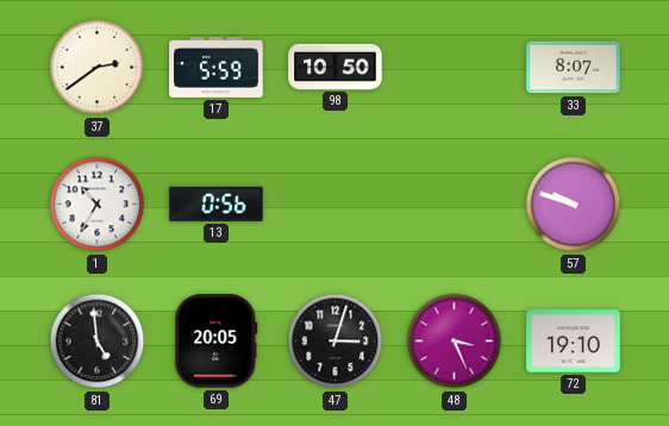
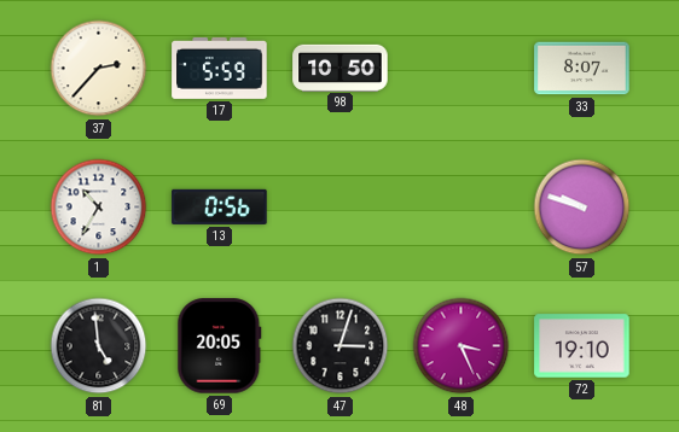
37: 2:39 -> 2:37 (99, 69)
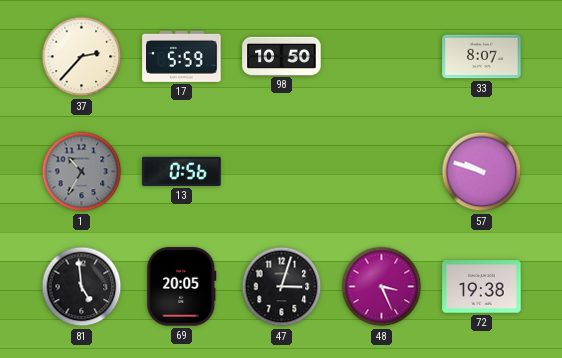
1 dial: white -> grey (82, 172)
72: 19:10 -> 19:38 (482, 287)
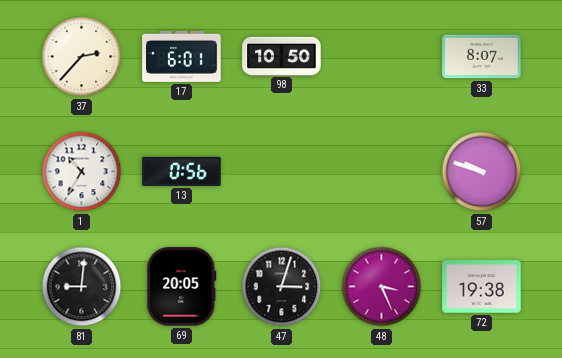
17: 5:59 -> 6:01 (182, 56)
1 dial: grey -> white (82, 172)
81: 4:59 -> 9:01 (82, 287)
